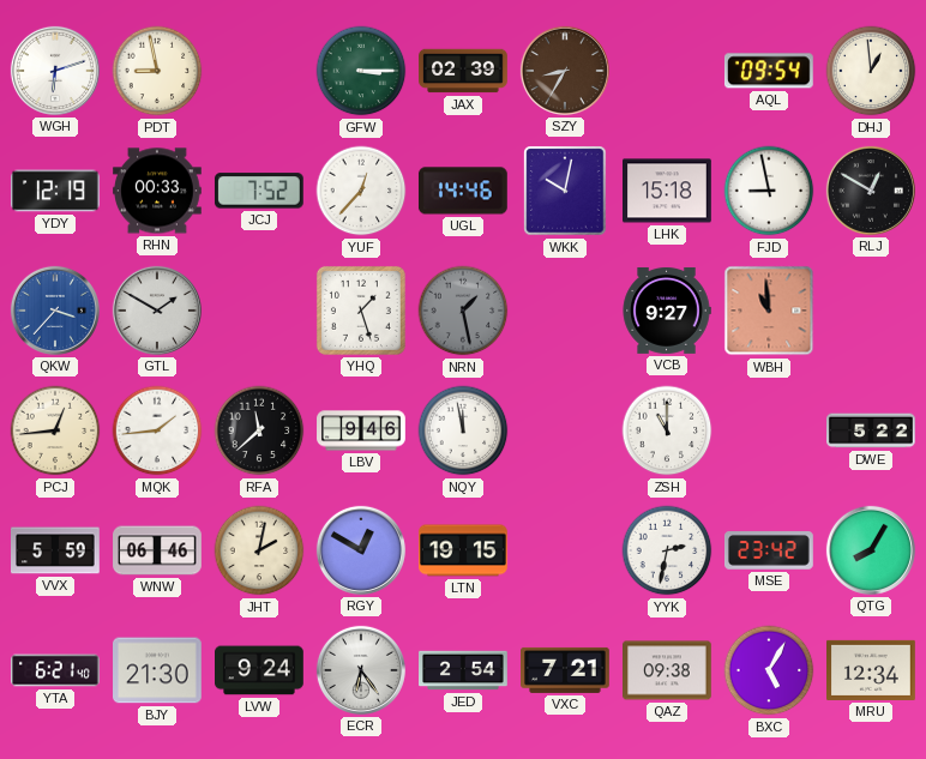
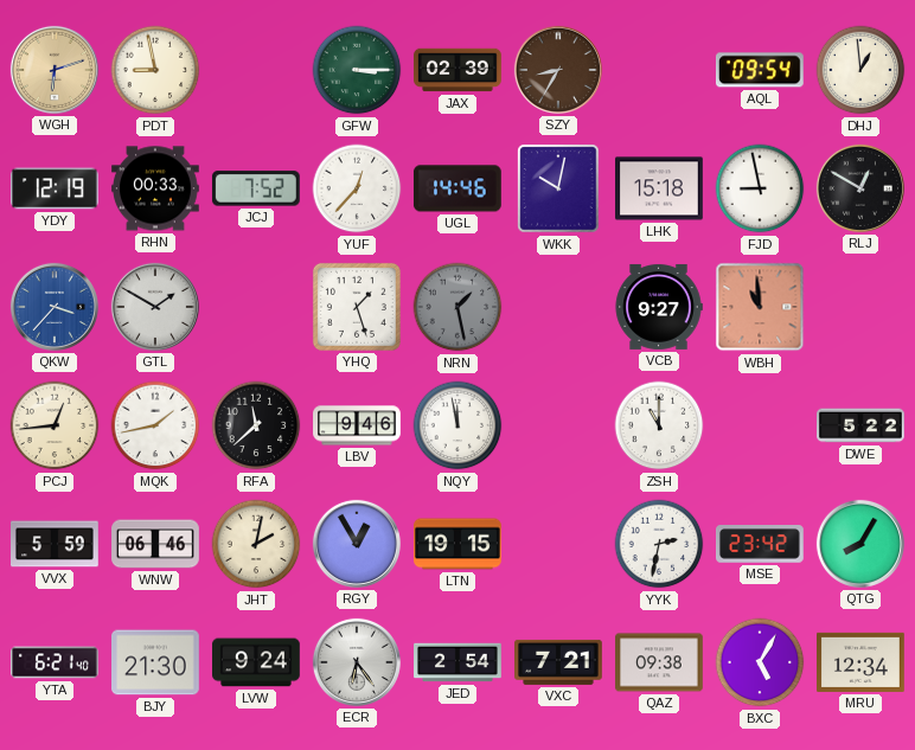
WGH dial: white -> champagne (55, 70)
MQK: 1:44 -> 1:43 (155, 425)
RGY: 12:50 -> 12:55 (357, 544)
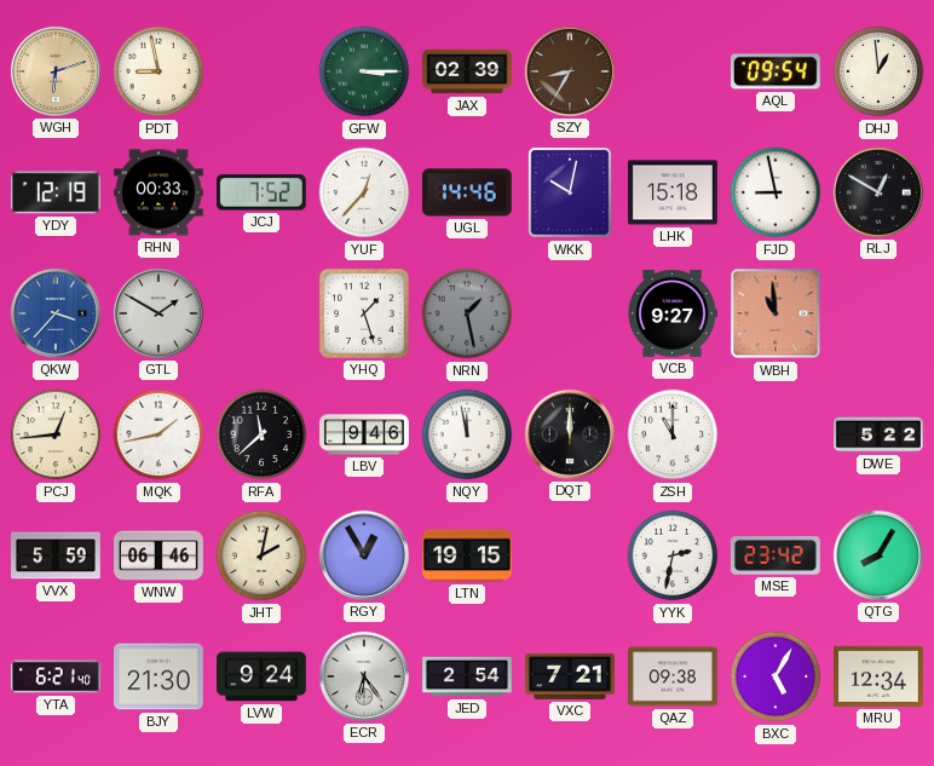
DQT: none -> 12:00 (570, 434)
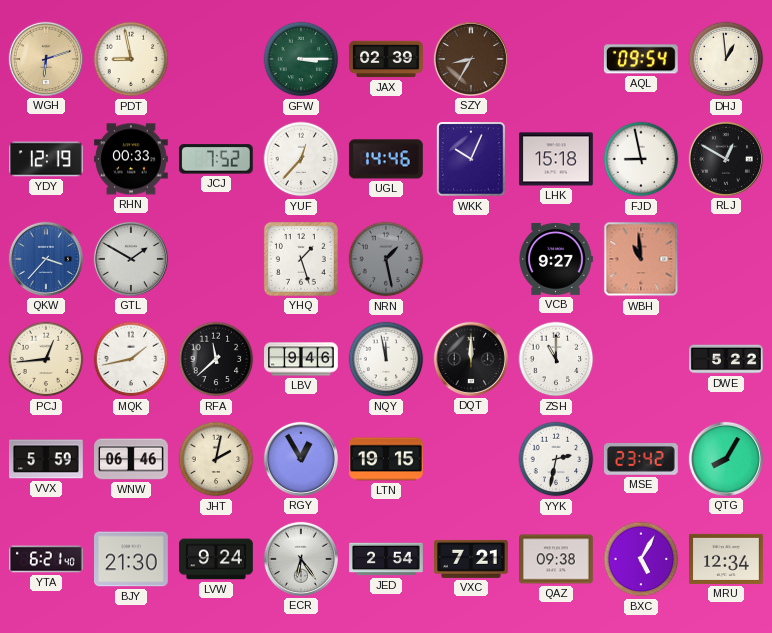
WKK: 10:02 -> 10:04 (471, 159)
